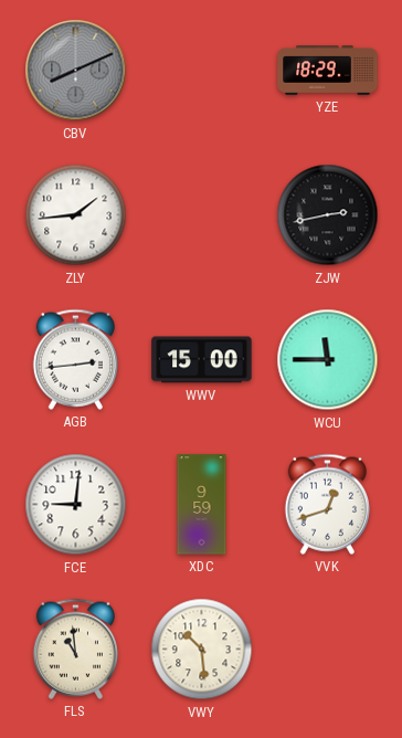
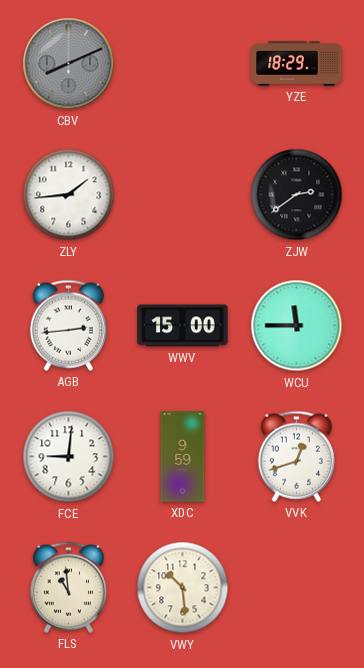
ZJW: 2:43 -> 2:39 (297, 195)
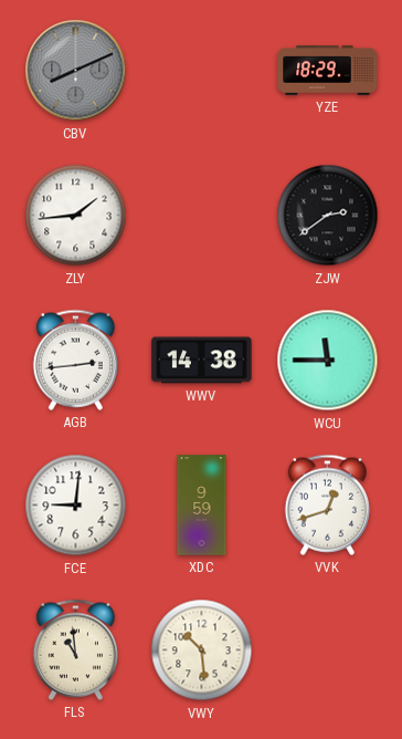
WWV: 15:00 -> 14:38 (202, 361)
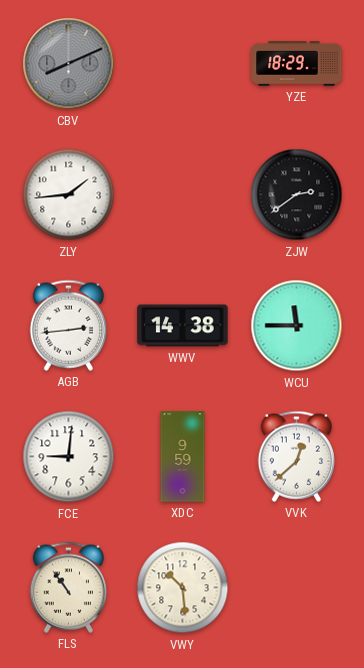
VVK: 12:42 -> 12:38 (296, 456)
FLS: 10:59 -> 10:54 (68, 587)
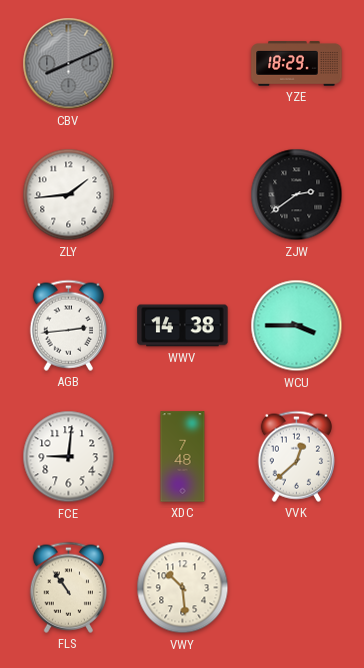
WCU: 11:45 -> 3:45 (297, 326)
XDC: 9:59 -> 7:48 (183, 457)
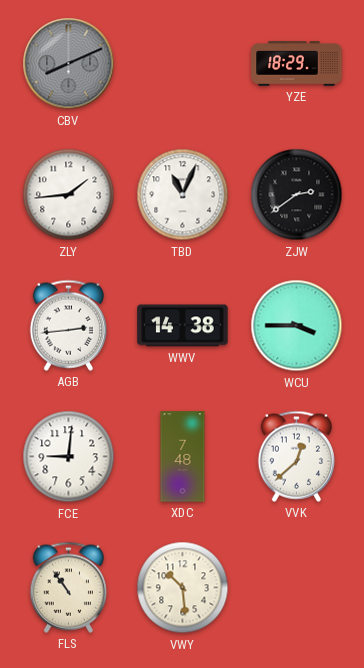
TBD: none -> 11:04 (183, 195)
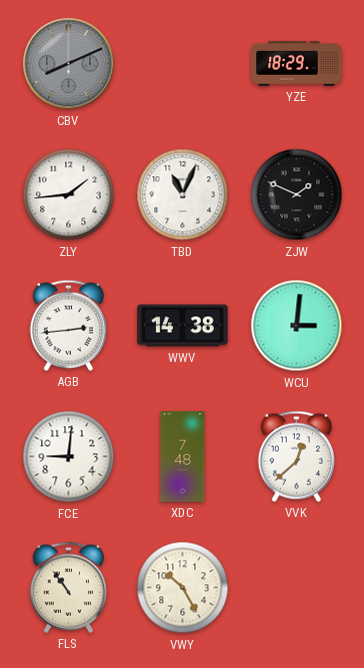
ZJW: 2:39 -> 1:49 (297, 195)
WCU: 3:45 -> 3:01 (297, 326)
VWY: 10:29 -> 10:25 (183, 588)
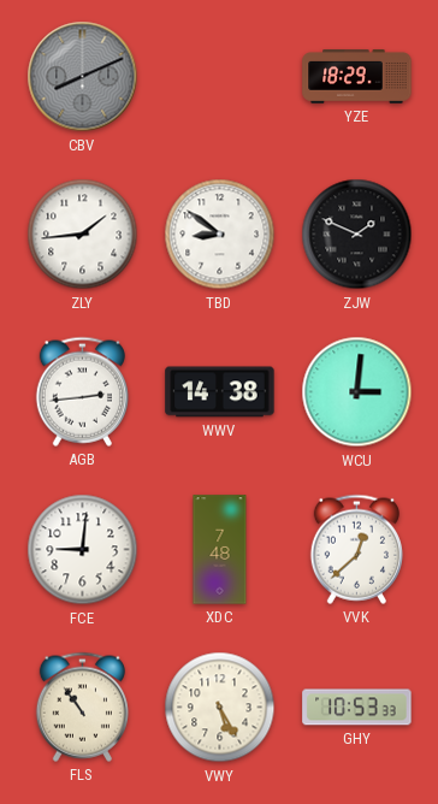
TBD: 11:04 -> 8:51 (220, 235)
VWY: 10:25 -> 5:25 (220, 708)
GHY: none -> 10:53 (357, 708)
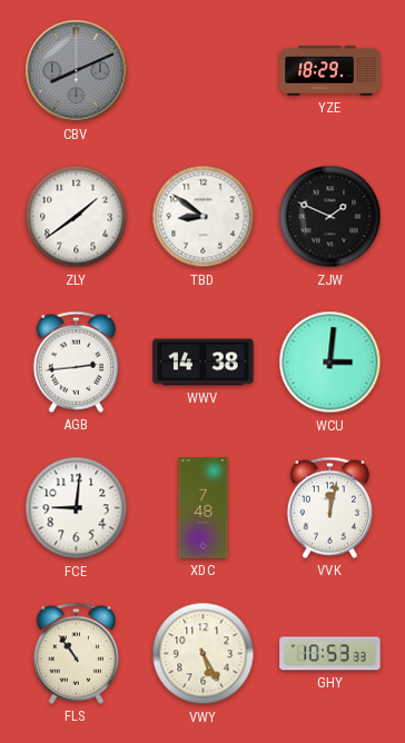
ZLY: 1:44 -> 1:39 (77, 217)
VVK: 12:38 -> 12:02 (329, 507)
